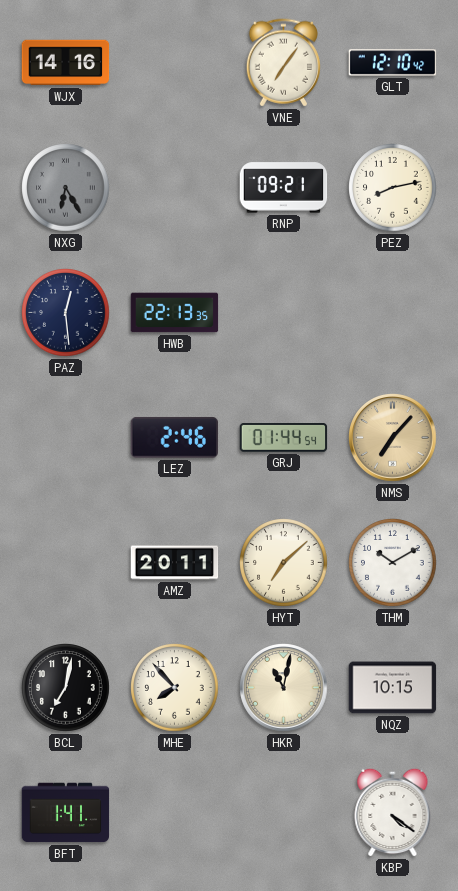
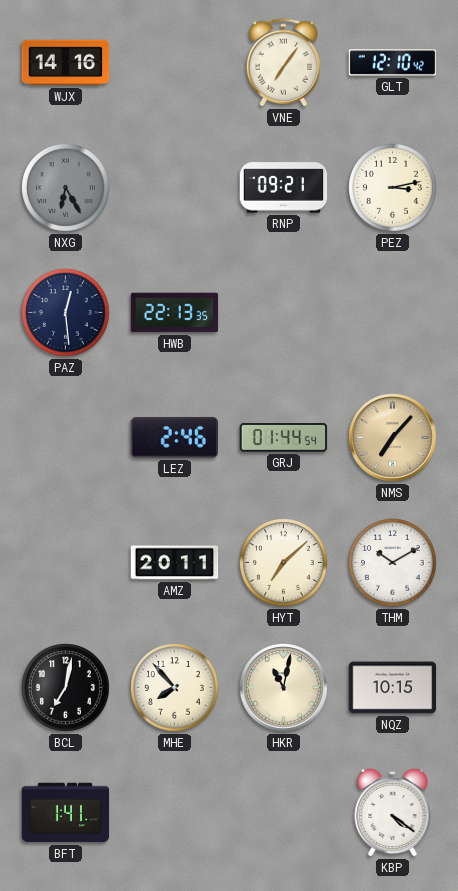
PEZ: 8:13 -> 3:13 (393, 188)
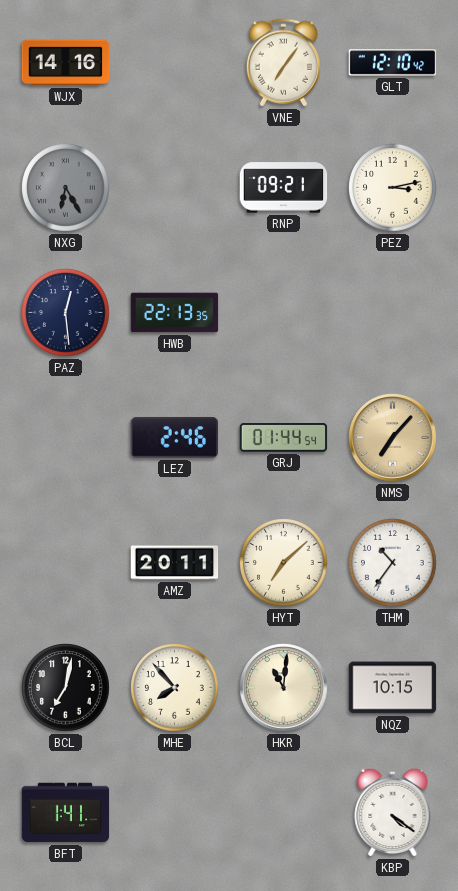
THM: 10:10 -> 10:36 (393, 563)
HKR: 11:02 -> 11:01 (284, 688)
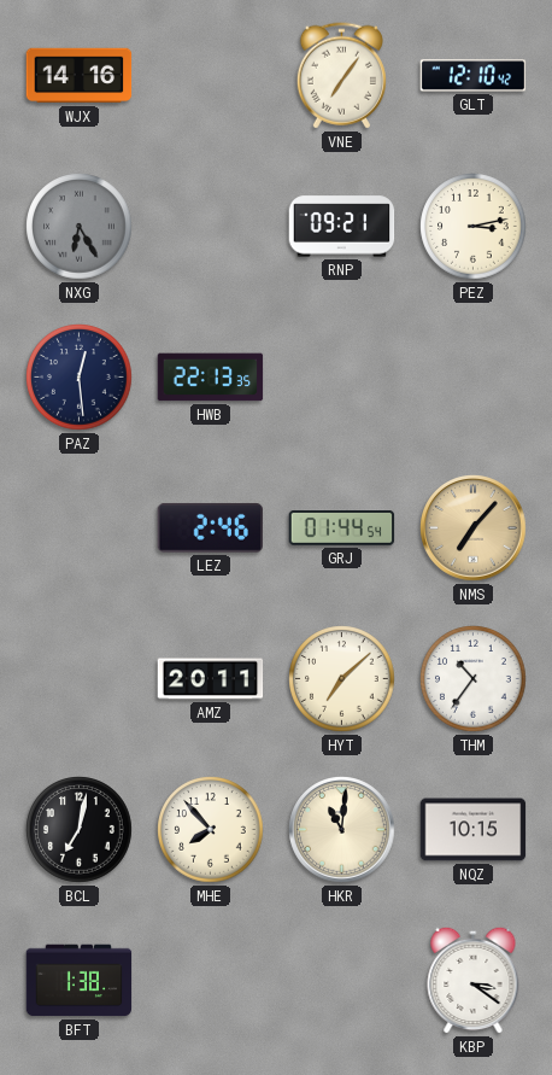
BFT: 1:41 -> 1:38 (80, 981)
KBP: 4:21 -> 3:21 (474, 980)
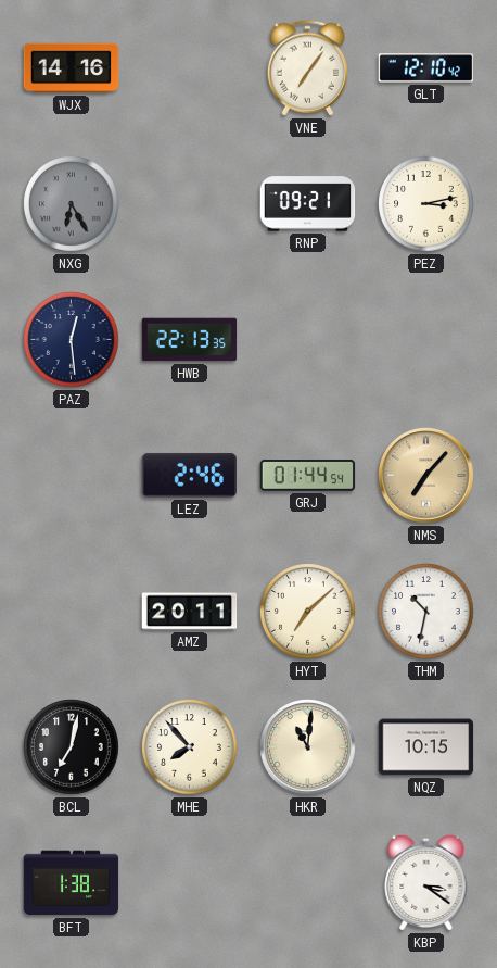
THM: 10:36 -> 10:32 (426, 612)
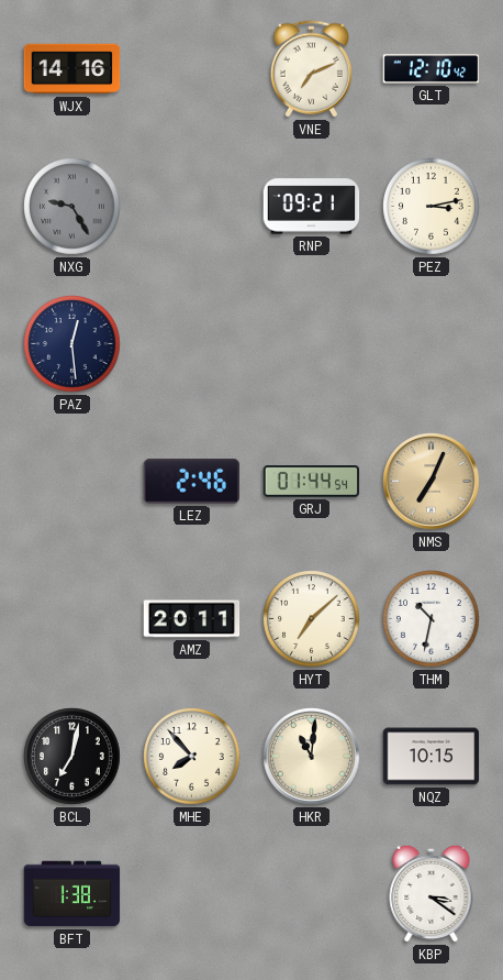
VNE: 7:06 -> 7:11 (311, 69)
NXG: 6:25 -> 9:25 (72, 207)
HWB: 22:13 -> none (190, 340)
NMS: 7:07 -> 7:04 (432, 482)
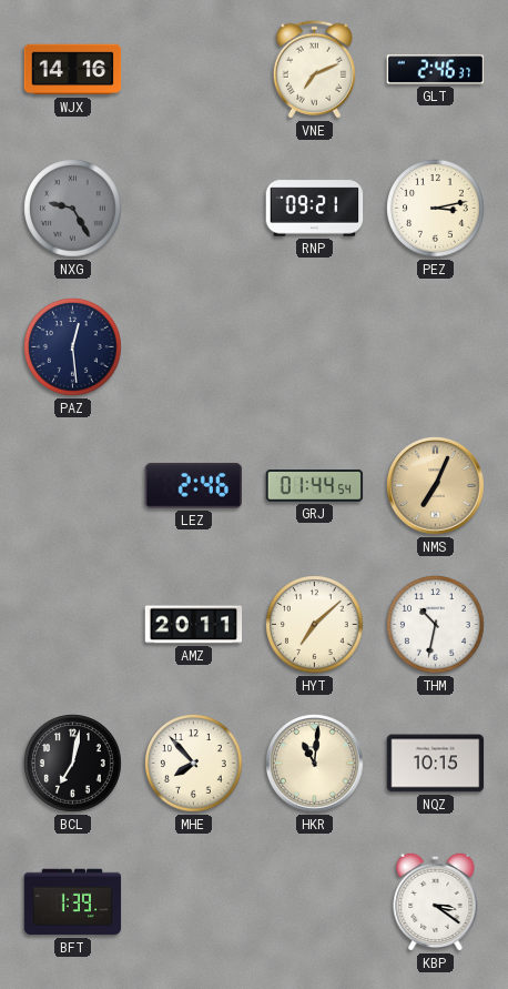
GLT: 12:10 -> 2:46 (436, 70)
BFT: 1:38 -> 1:39 (73, 902)
